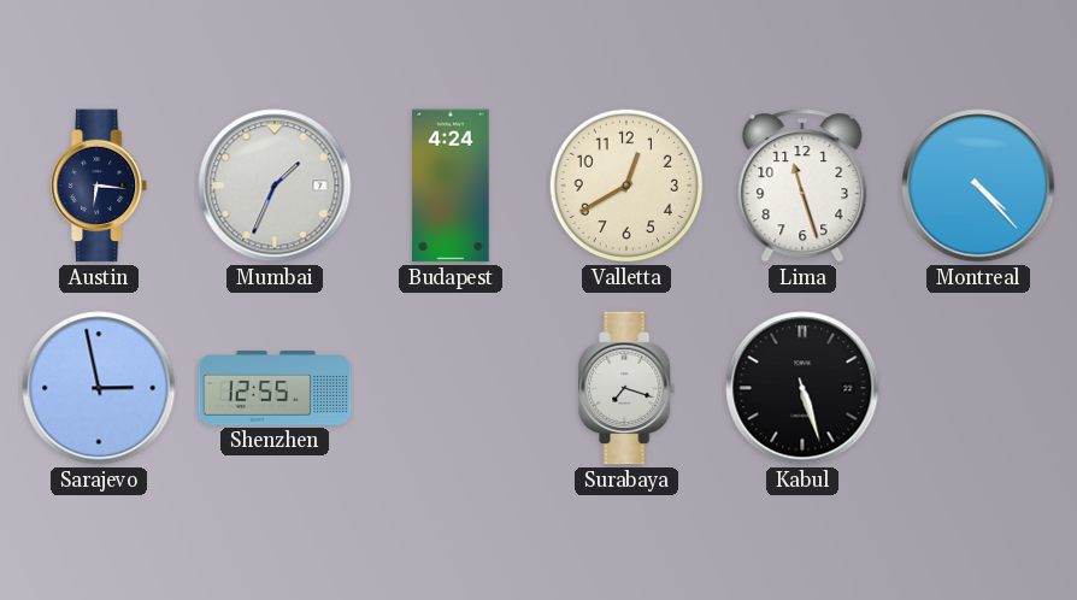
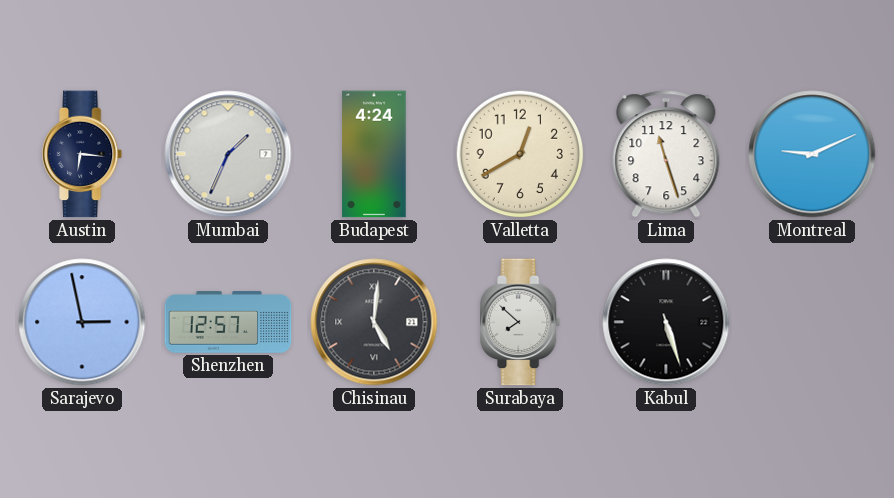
Montreal: 4:23 -> 9:11 (812, 154)
Shenzhen: 12:55 -> 12:57 (228, 323)
Chisinau: none -> 5:01 (374, 322)
Surabaya: 7:18 -> 7:52 (521, 322)
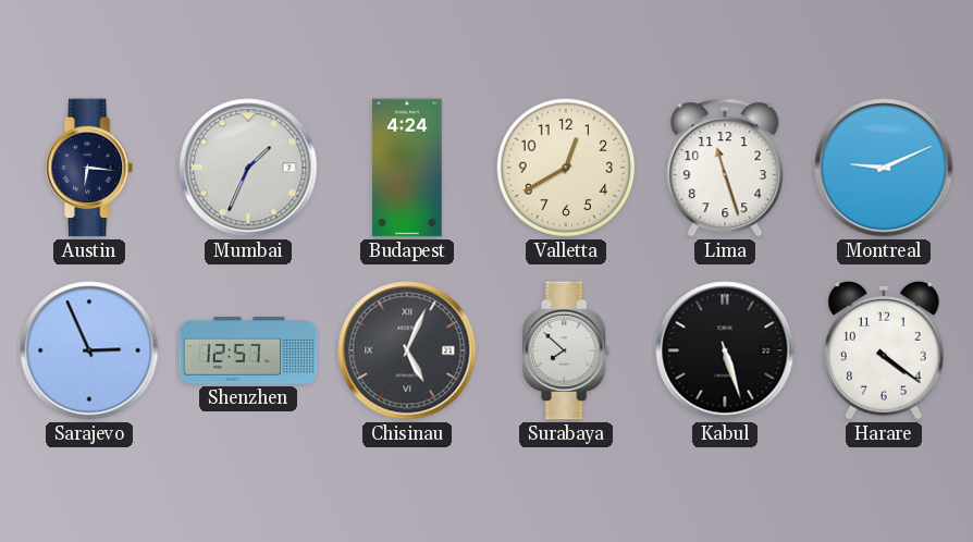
Sarajevo: 2:58 -> 2:56 (89, 350)
Chisinau: 5:01 -> 5:04 (407, 350)
Harare: none -> 4:21 (884, 350)
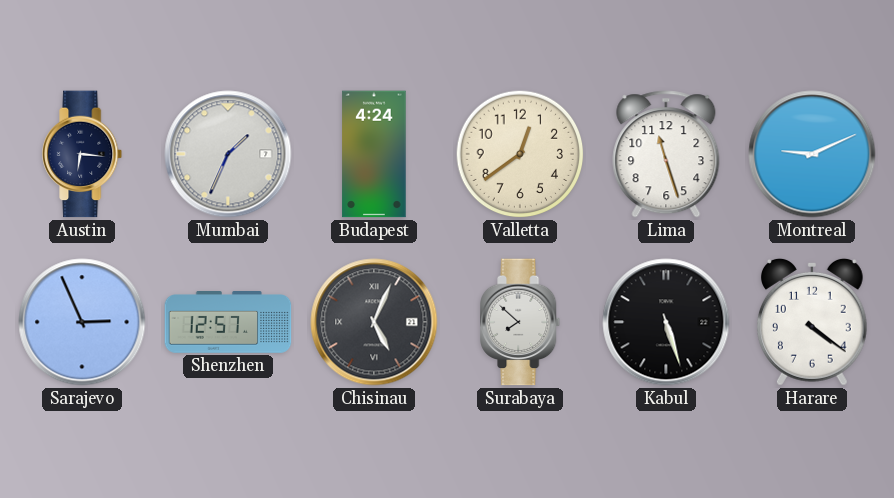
Valletta: 12:40 -> 12:39 (520, 154)
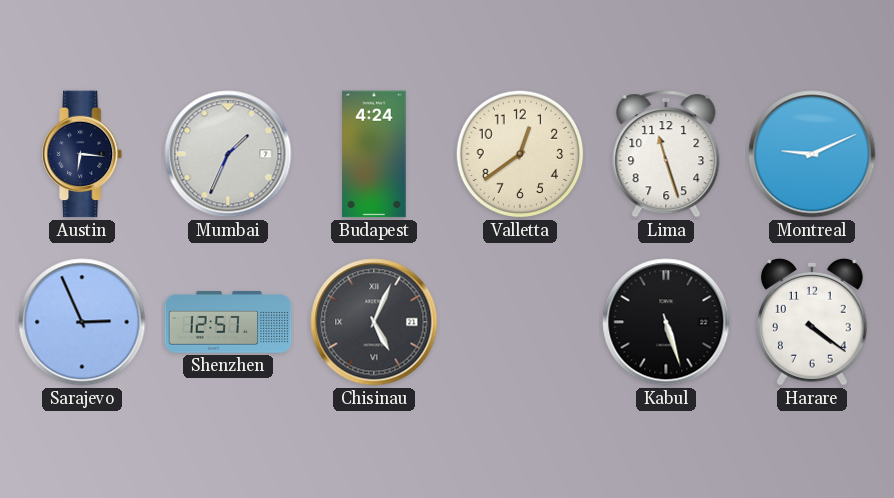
Surabaya: 7:52 -> none (521, 322)
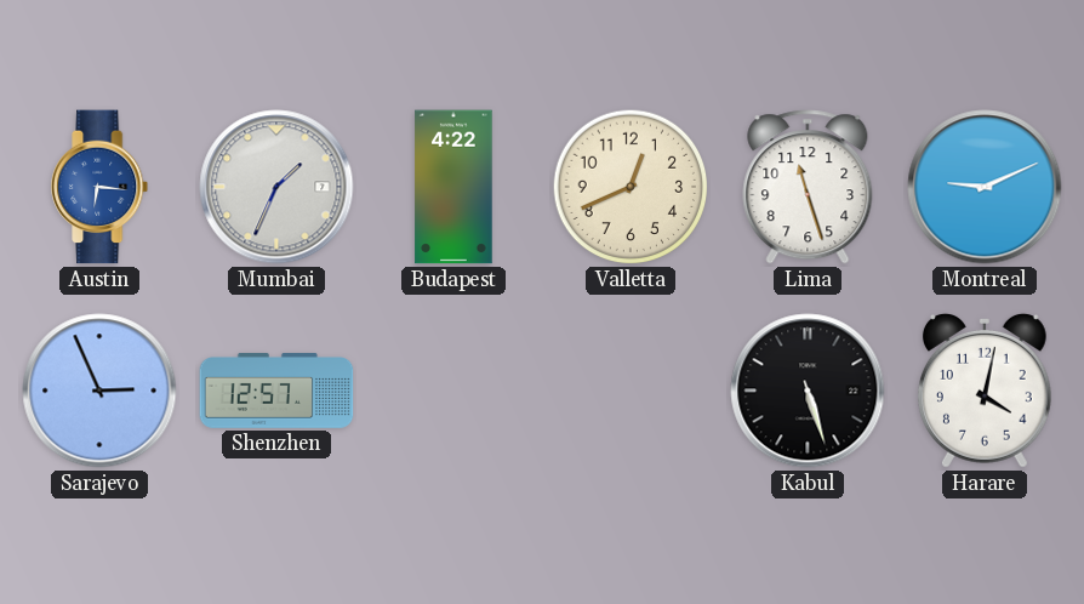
Austin dial: navy -> blue (101, 187)
Budapest: 4:24 -> 4:22 (453, 187)
Valletta: 12:39 -> 12:41 (631, 187)
Chisinau: 5:04 -> none (374, 322)
Harare: 4:21 -> 4:02 (985, 391)
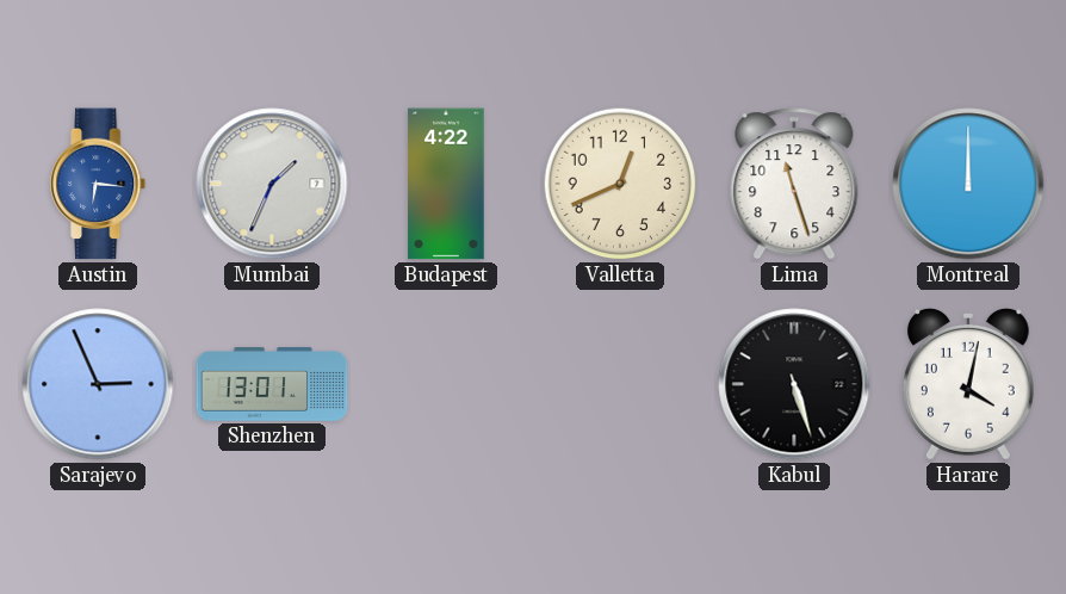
Montreal: 9:11 -> 12:00 (968, 184)
Shenzhen: 12:57 -> 13:01 (272, 385)
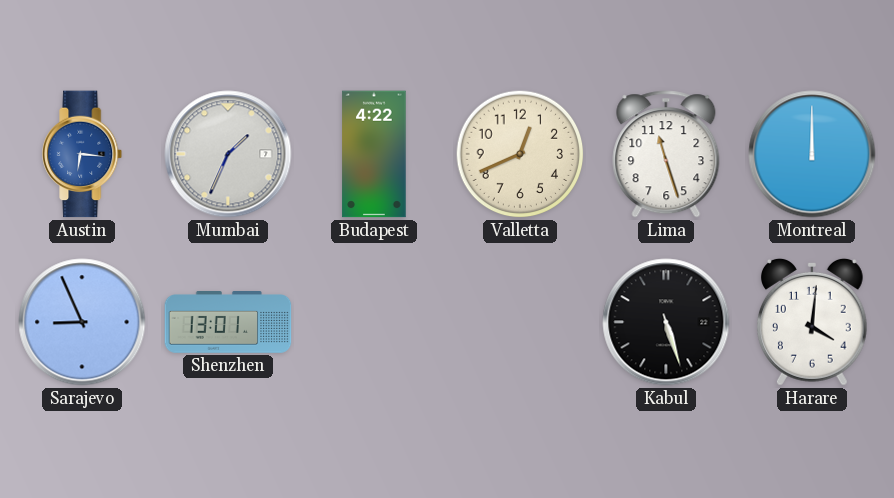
Sarajevo: 2:56 -> 8:56 (82, 322)
Harare: 4:02 -> 4:01 (812, 322)
